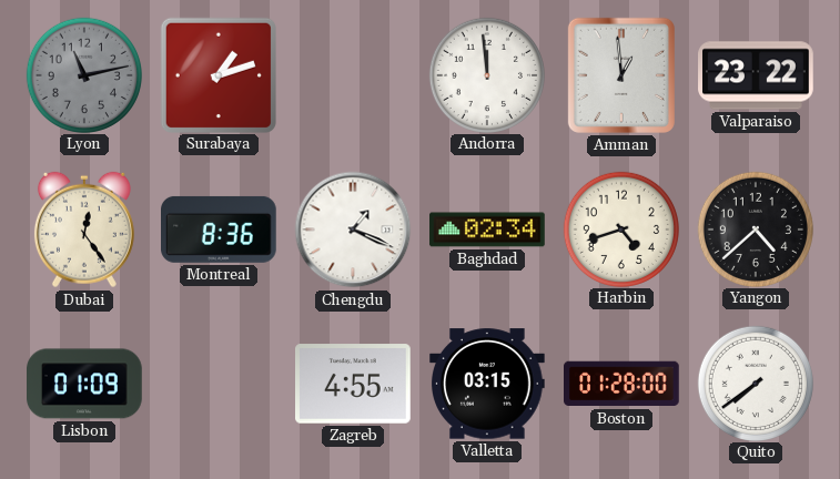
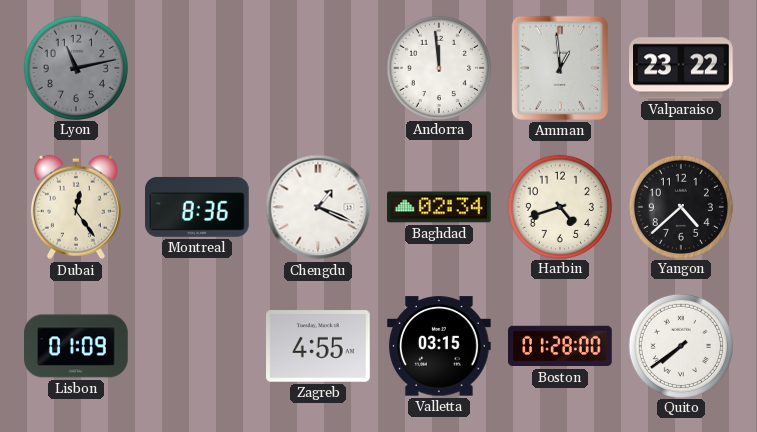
Surabaya: 1:12 -> none (217, 74)
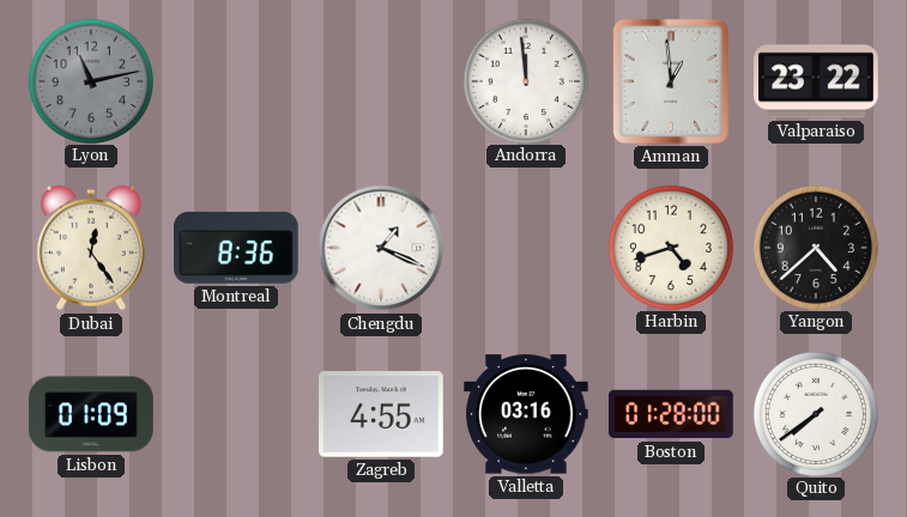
Baghdad: 02:34 -> none (439, 207)
Valletta: 03:15 -> 03:16 (527, 414)
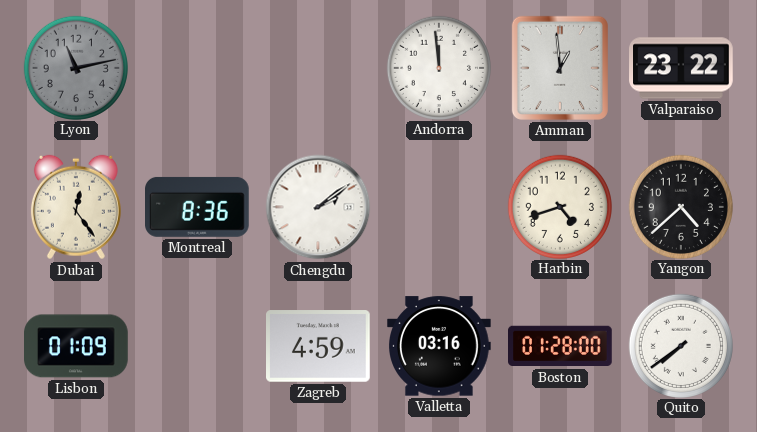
Chengdu: 1:19 -> 2:09 (318, 207)
Zagreb: 4:55 -> 4:59 (319, 346)
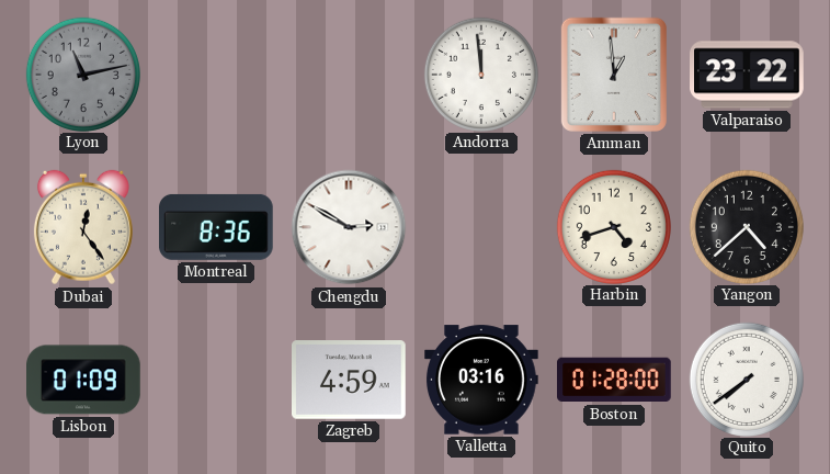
Chengdu: 2:09 -> 2:50 (349, 227)
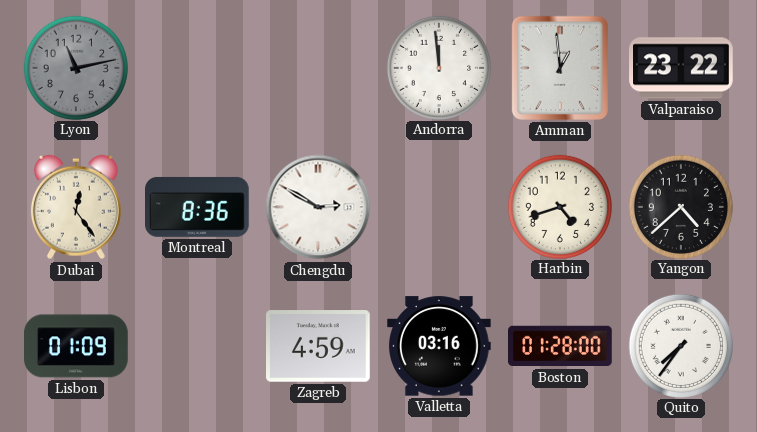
Quito: 7:39 -> 7:36 (680, 345)
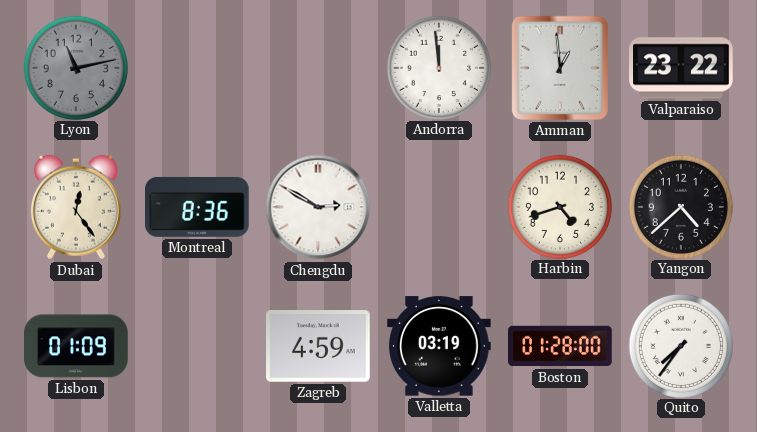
Valletta: 03:16 -> 03:19 (440, 346)
